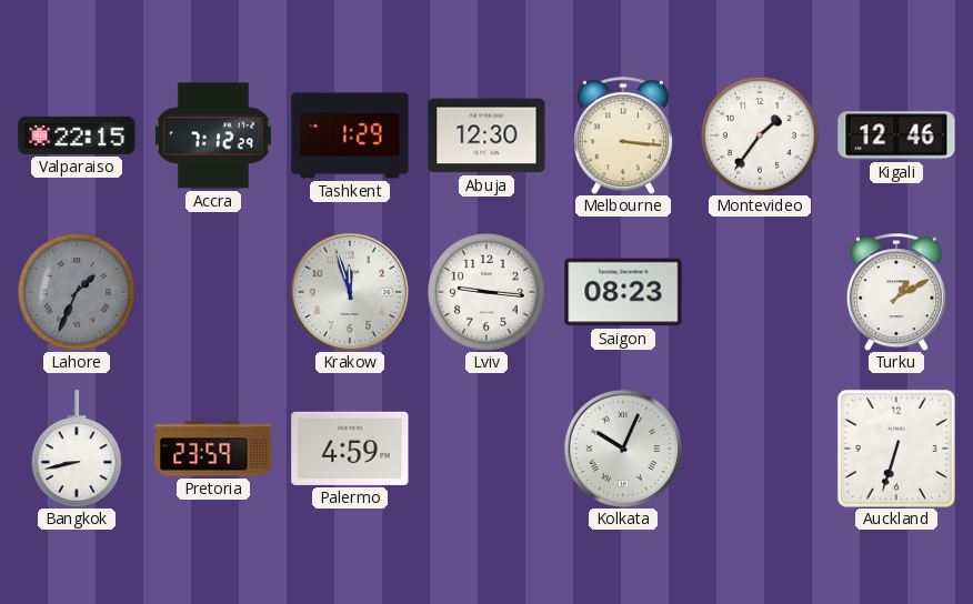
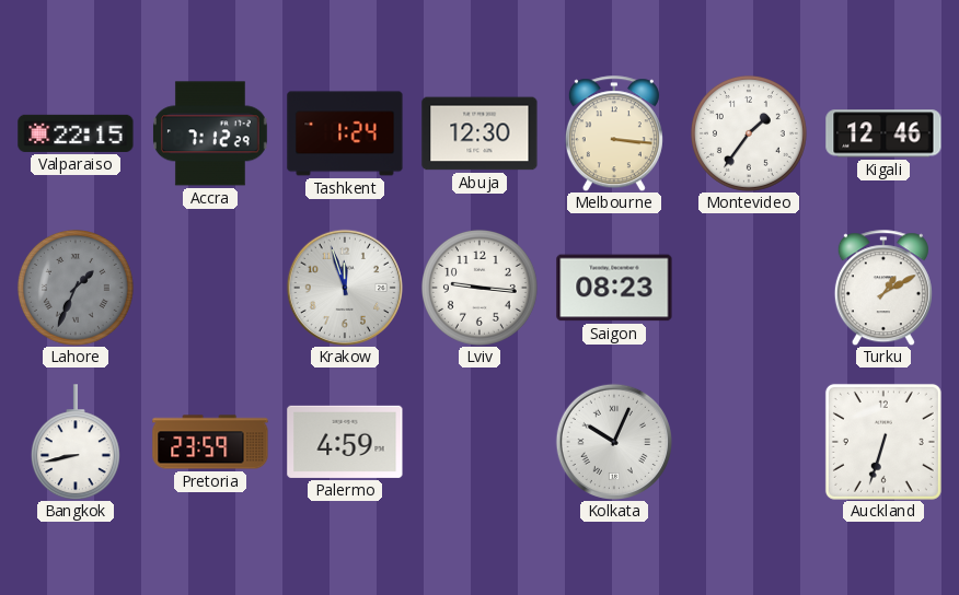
Tashkent: 1:29 -> 1:24 (345, 133)
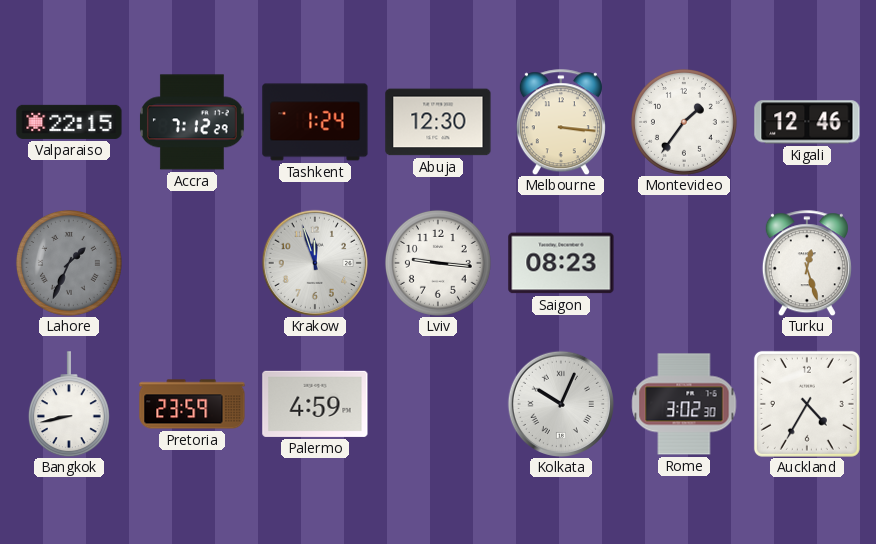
Turku: 1:10 -> 12:27 (807, 263)
Rome: none -> 3:02 (684, 404)
Auckland: 6:33 -> 4:35 (807, 404)
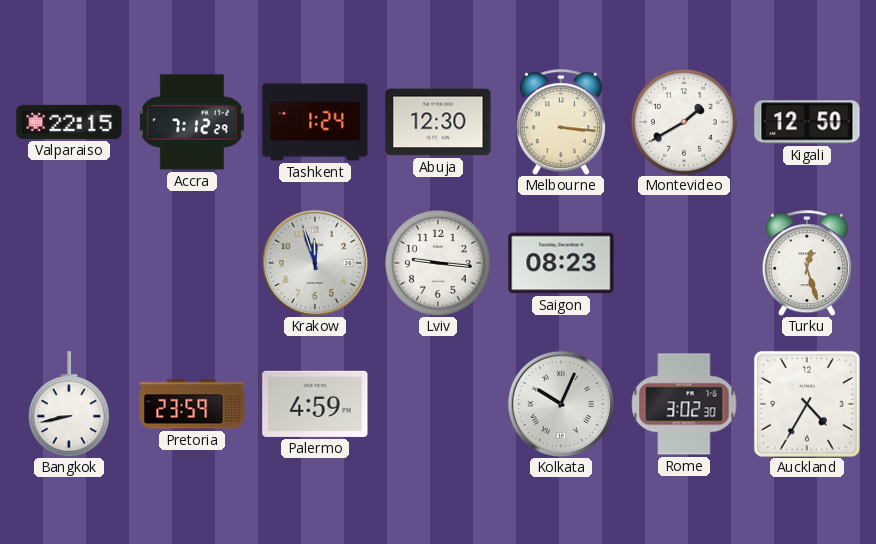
Montevideo: 1:36 -> 1:40 (684, 122)
Kigali: 12:46 -> 12:50 (807, 122)
Lahore: 1:34 -> none (69, 263)
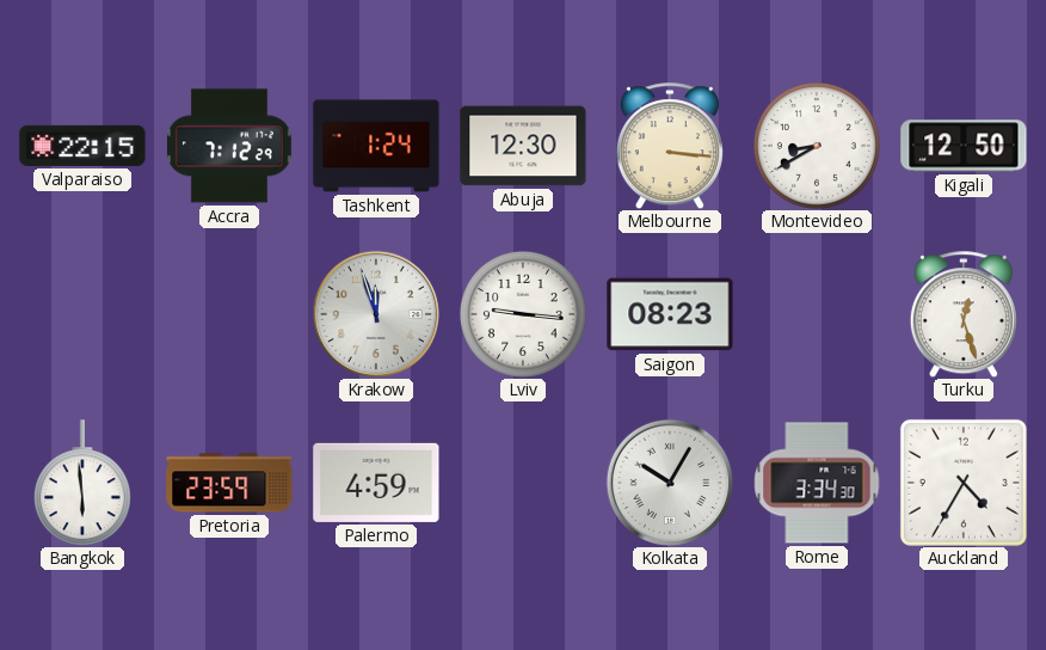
Montevideo: 1:40 -> 8:40 (817, 146)
Bangkok: 8:43 -> 5:59 (82, 483)
Kolkata: 10:04 -> 10:05 (669, 482)
Rome: 3:02 -> 3:34 (817, 483)
